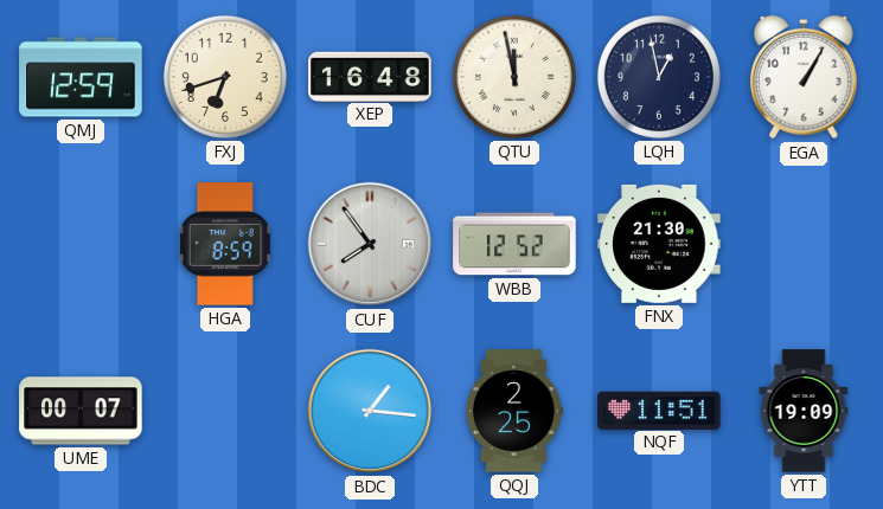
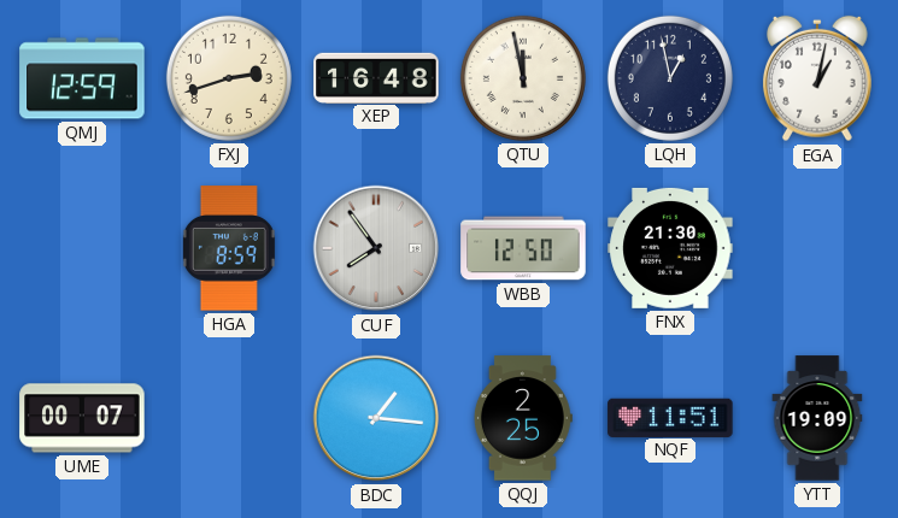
FXJ: 6:42 -> 2:42 (229, 78)
EGA: 1:05 -> 1:02 (817, 78)
WBB: 12:52 -> 12:50 (523, 248)
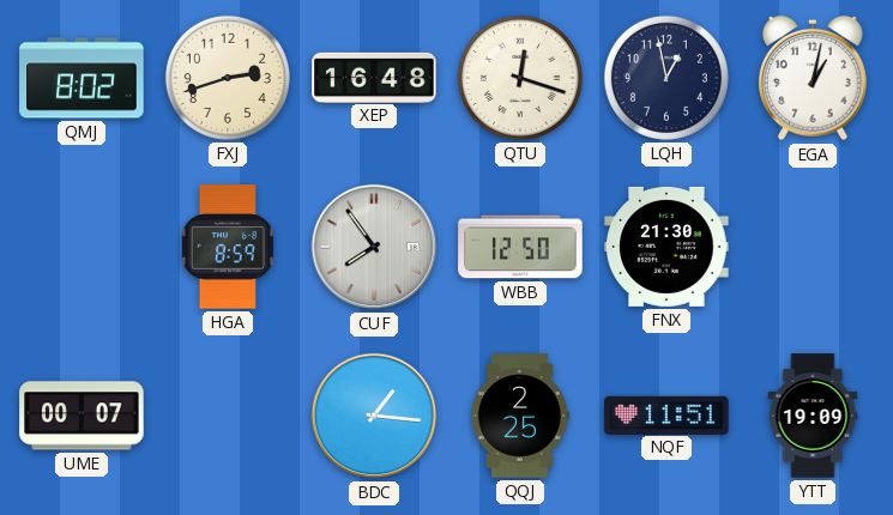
QMJ: 12:59 -> 8:02 (82, 78)
QTU: 11:58 -> 12:18 (520, 78)
